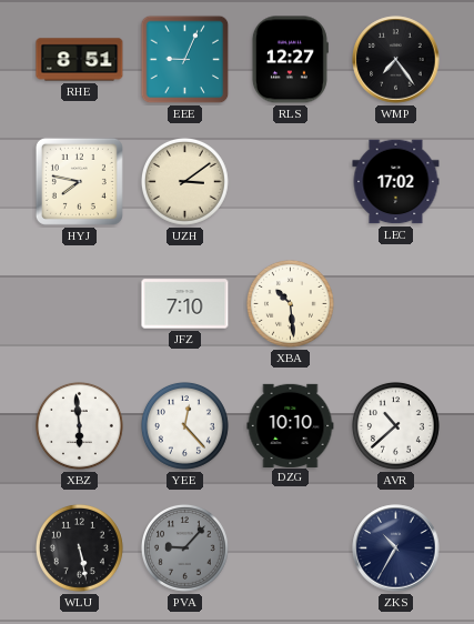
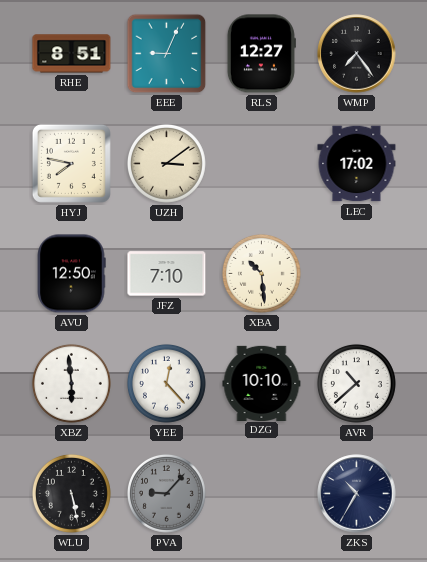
AVU: none -> 12:50 (71, 274)
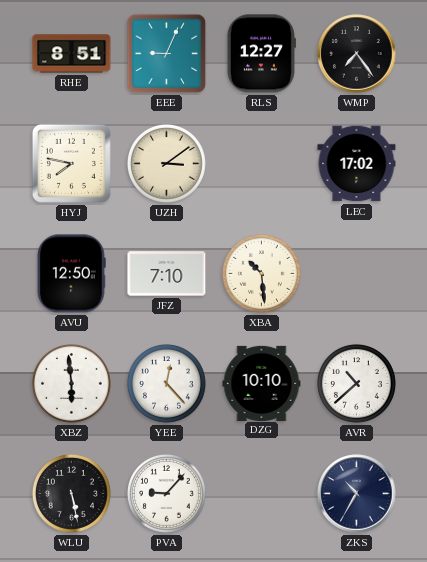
PVA dial: grey -> white (166, 493)
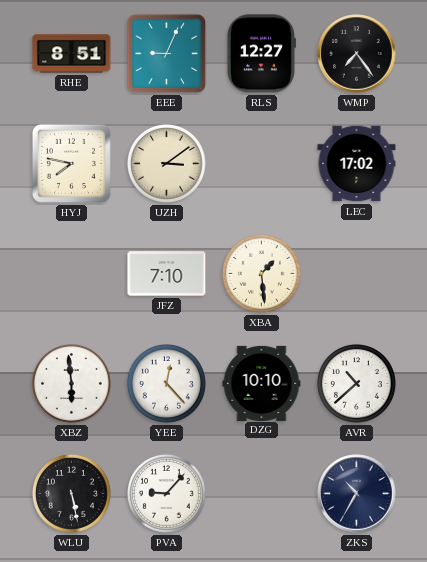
AVU: 12:50 -> none (71, 274)
XBA: 10:29 -> 1:29 (261, 273)
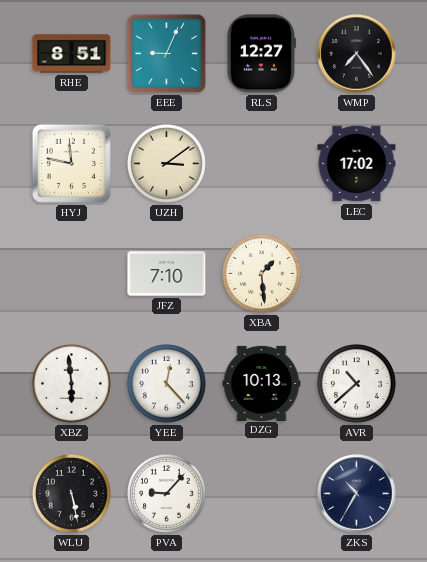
HYJ: 7:47 -> 11:47 (71, 163)
DZG: 10:10 -> 10:13 (262, 383)
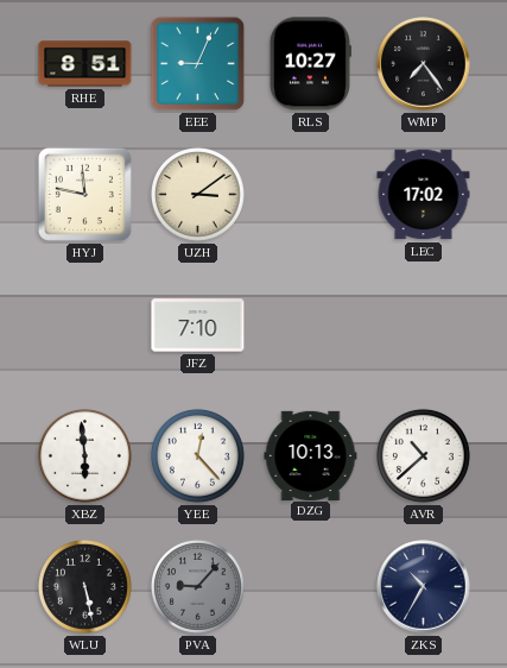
RLS: 12:27 -> 10:27 (310, 64)
XBA: 1:29 -> none (261, 273)
PVA dial: white -> grey (197, 586)
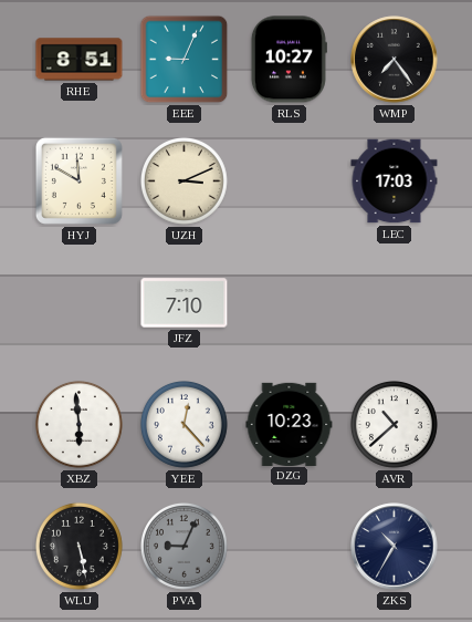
HYJ: 11:47 -> 11:50 (78, 180)
UZH: 3:09 -> 3:11 (183, 180)
LEC: 17:02 -> 17:03 (395, 182)
DZG: 10:13 -> 10:23 (290, 424)
PVA: 9:07 -> 9:04 (183, 546)
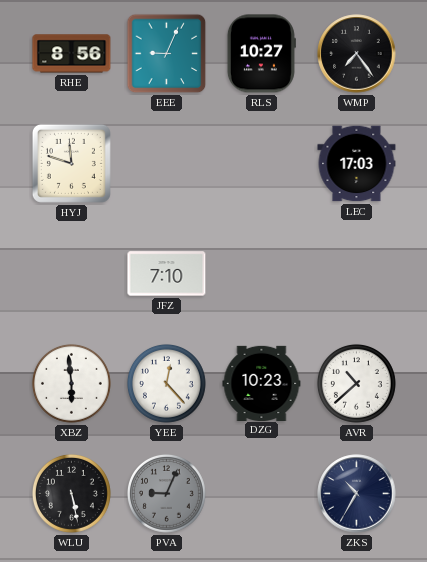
RHE: 8:51 -> 8:56 (72, 54)
HYJ: 11:50 -> 11:48 (71, 163)
UZH: 3:11 -> none (183, 180)
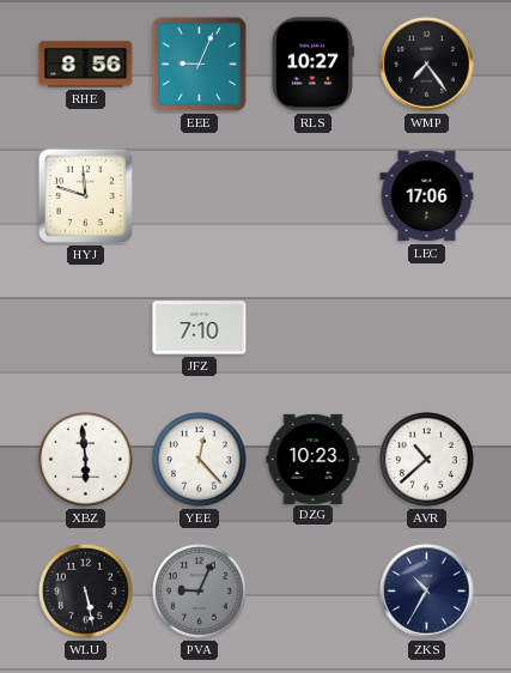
LEC: 17:03 -> 17:06 (427, 196)
